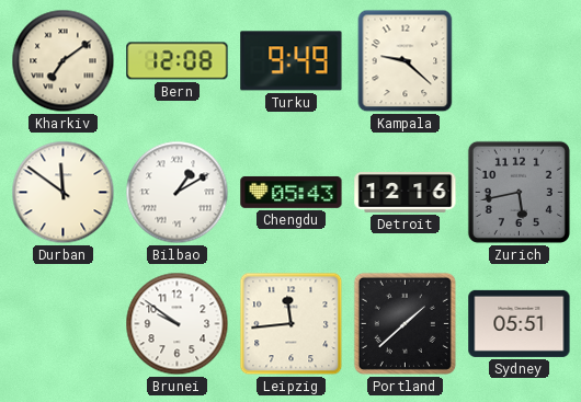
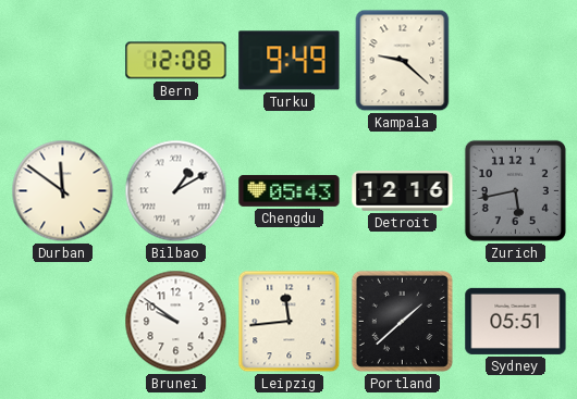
Kharkiv: 7:09 -> none (64, 61)
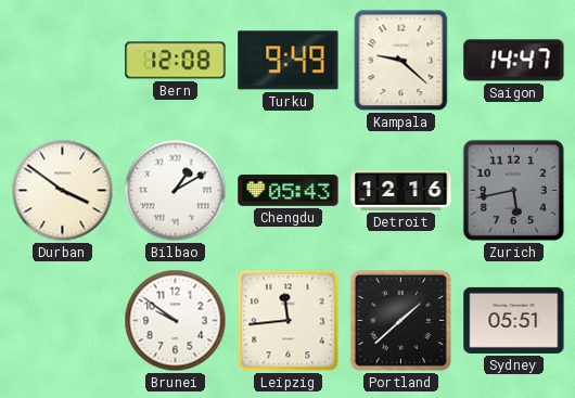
Saigon: none -> 14:47 (514, 61)
Durban: 11:51 -> 3:51 (63, 191)
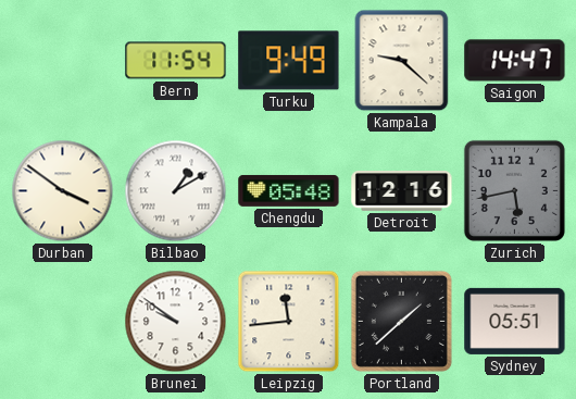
Bern: 12:08 -> 11:54 (176, 61)
Chengdu: 05:43 -> 05:48 (289, 190)
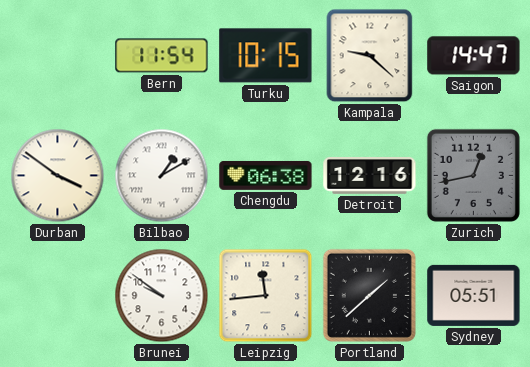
Turku: 9:49 -> 10:15 (266, 56)
Chengdu: 05:48 -> 06:38 (266, 175)
Zurich: 5:43 -> 12:43 (473, 175)
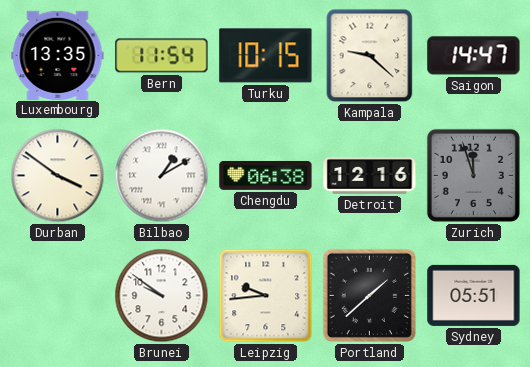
Luxembourg: none -> 13:35 (58, 55)
Zurich: 12:43 -> 11:57 (473, 175)
Leipzig: 11:44 -> 9:44 (266, 296)
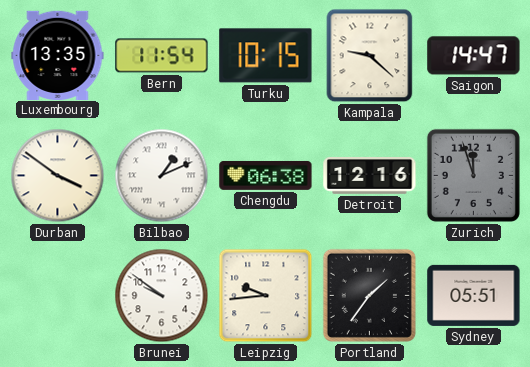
Bilbao: 1:10 -> 1:11 (162, 176)
Portland: 1:38 -> 1:36 (369, 295)
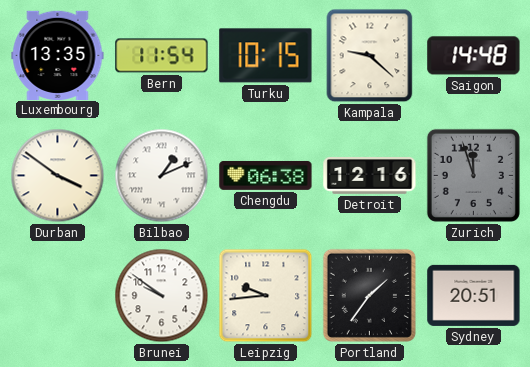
Saigon: 14:47 -> 14:48 (474, 56)
Sydney: 05:51 -> 20:51 (474, 295)
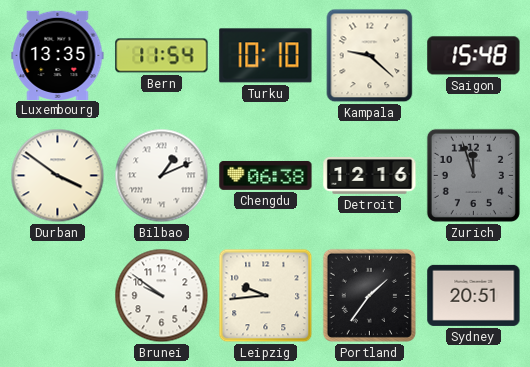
Turku: 10:15 -> 10:10 (266, 56)
Saigon: 14:48 -> 15:48 (474, 56)
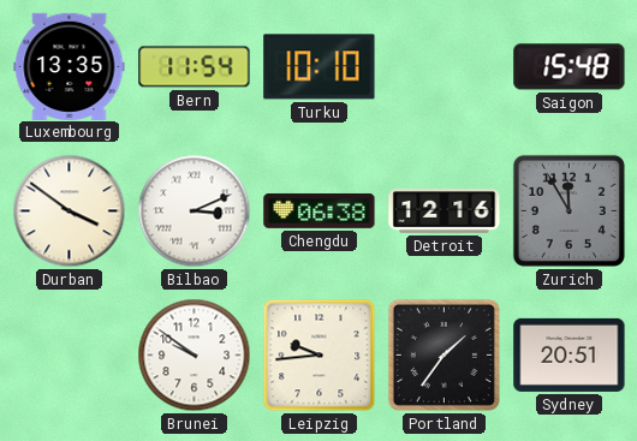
Kampala: 9:22 -> none (370, 56)
Bilbao: 1:11 -> 3:11 (195, 211)
Zurich: 11:57 -> 11:55 (568, 210)
